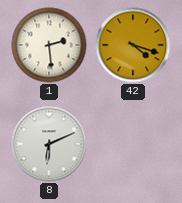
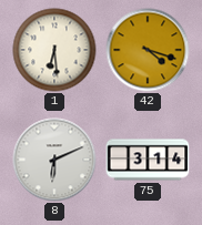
1: 2:29 -> 6:29 (54, 50)
75: none -> 3:14 (148, 160)
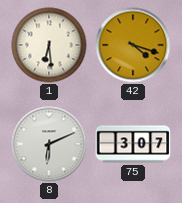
75: 3:14 -> 3:07 (133, 144)
